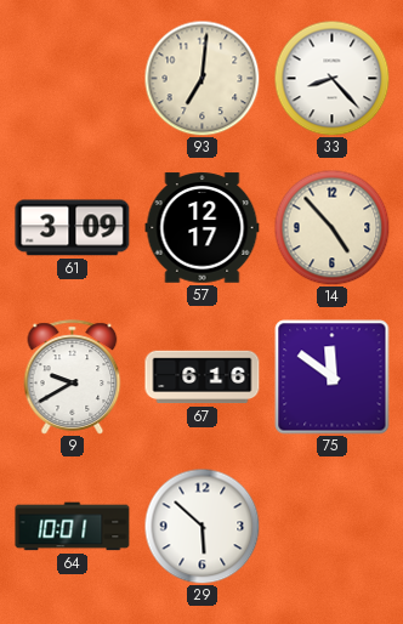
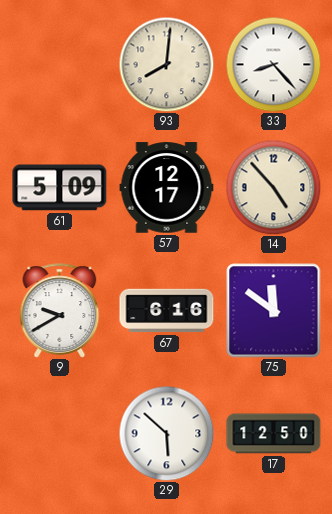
93: 7:01 -> 8:01 (166, 64)
61: 3:09 -> 5:09 (60, 188)
64: 10:01 -> none (73, 527)
17: none -> 12:50 (274, 434)
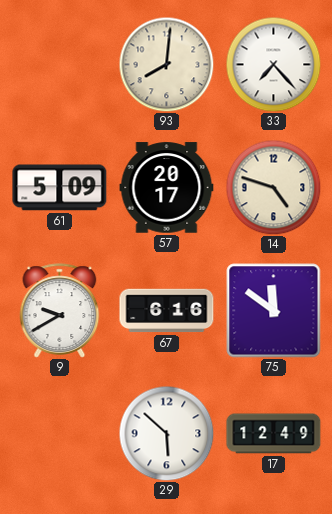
33: 8:23 -> 7:23 (273, 64)
57: 12:17 -> 20:17 (167, 188)
14: 4:53 -> 4:48 (273, 187)
17: 12:50 -> 12:49 (274, 434)
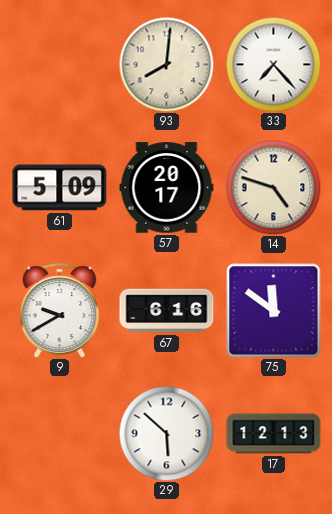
17: 12:49 -> 12:13 (274, 434)
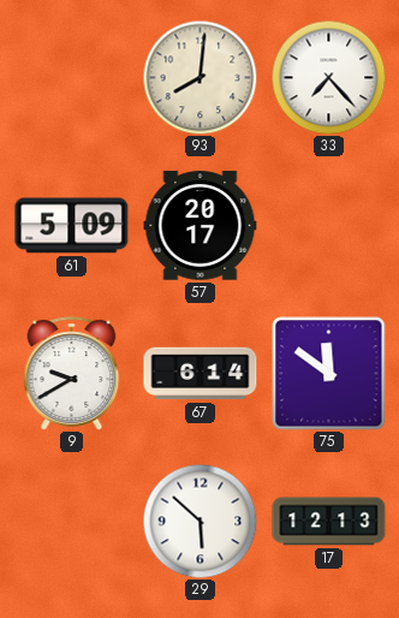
14: 4:48 -> none (273, 187)
67: 6:16 -> 6:14 (201, 374)
